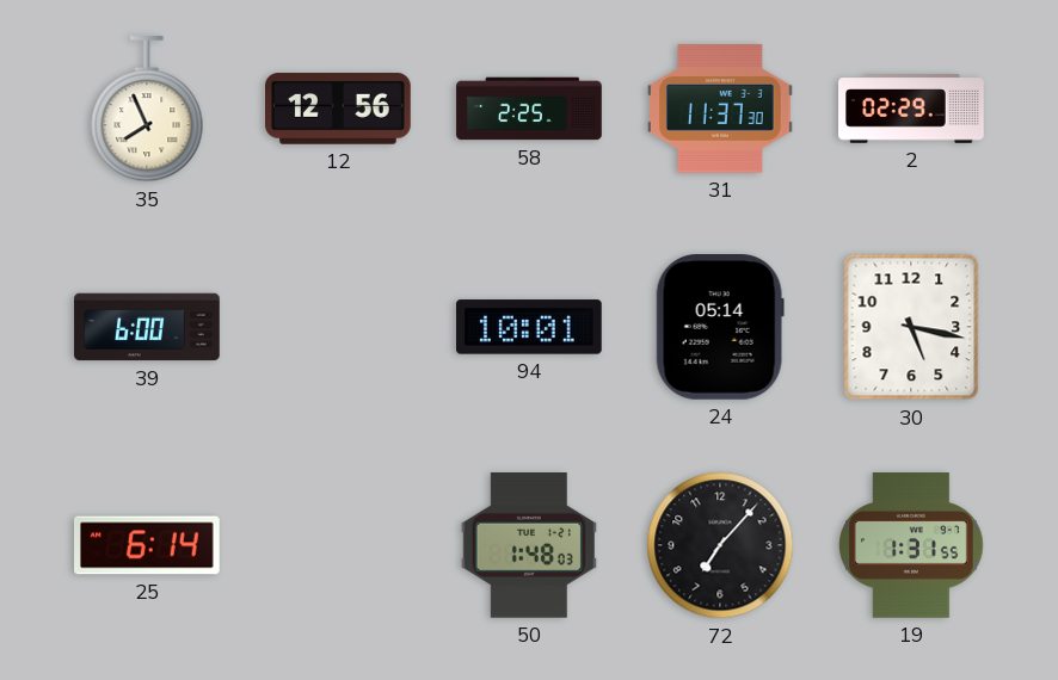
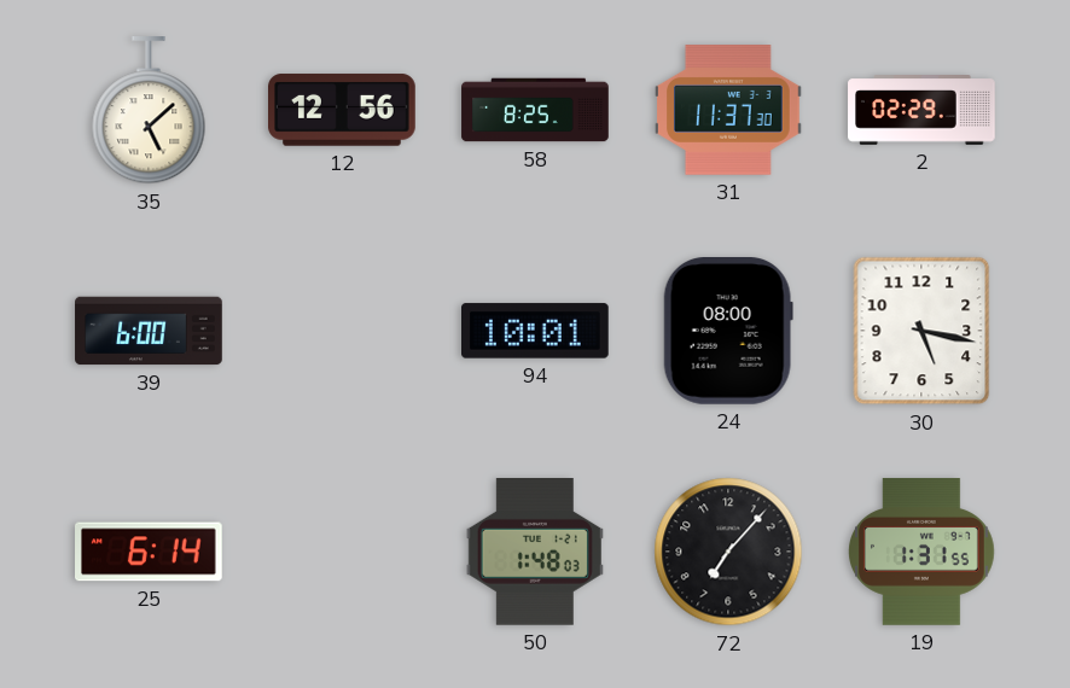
35: 7:56 -> 5:08 (149, 111)
58: 2:25 -> 8:25 (535, 110)
24: 05:14 -> 08:00 (728, 332)
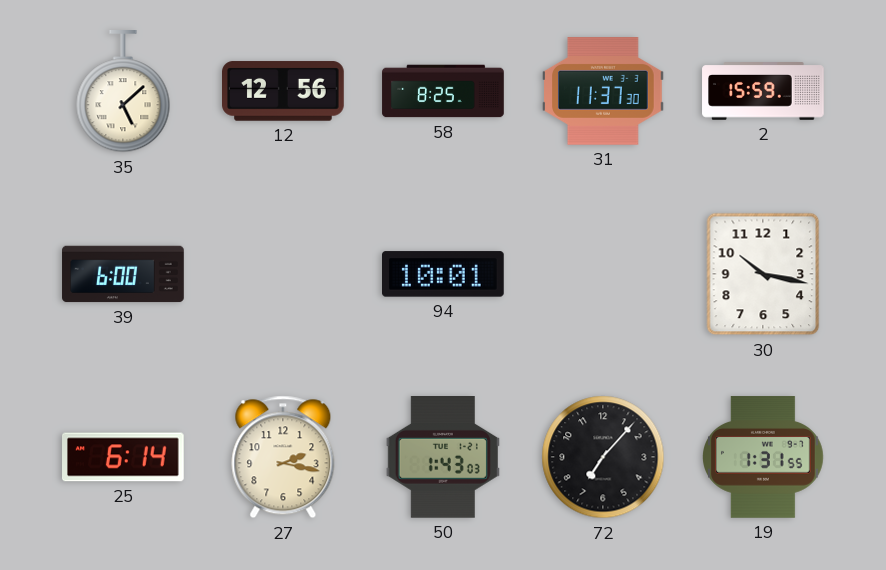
2: 02:29 -> 15:59 (763, 92)
24: 08:00 -> none (728, 332)
30: 5:17 -> 10:17 (763, 274)
27: none -> 2:17 (283, 457)
50: 1:48 -> 1:43 (443, 458)
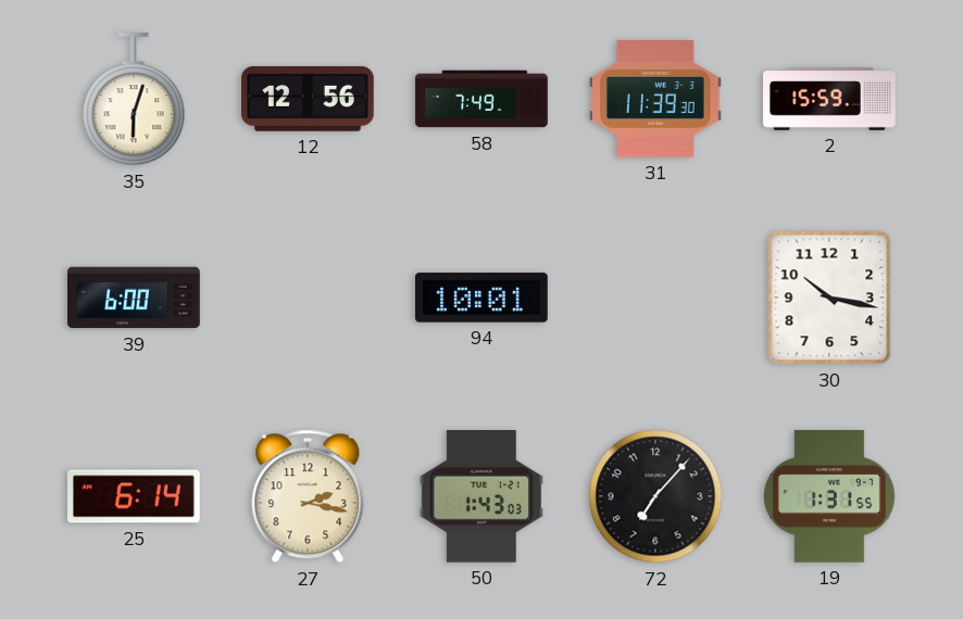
35: 5:08 -> 6:03 (134, 100)
58: 8:25 -> 7:49 (481, 99)
31: 11:37 -> 11:39 (656, 99)
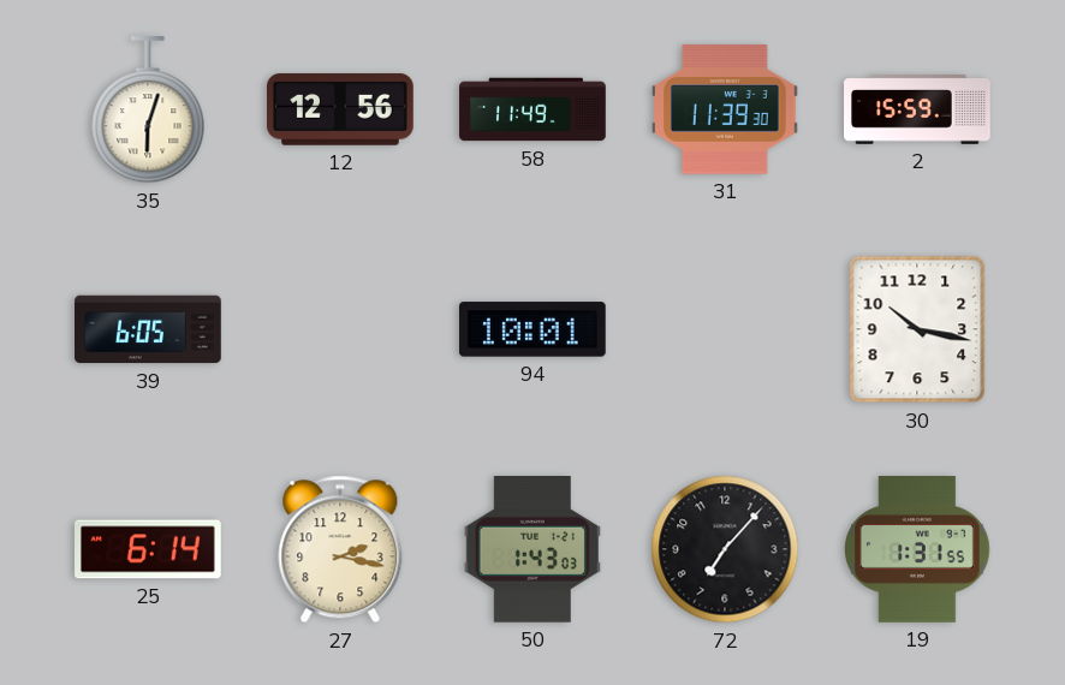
58: 7:49 -> 11:49 (532, 109)
39: 6:00 -> 6:05 (148, 329)
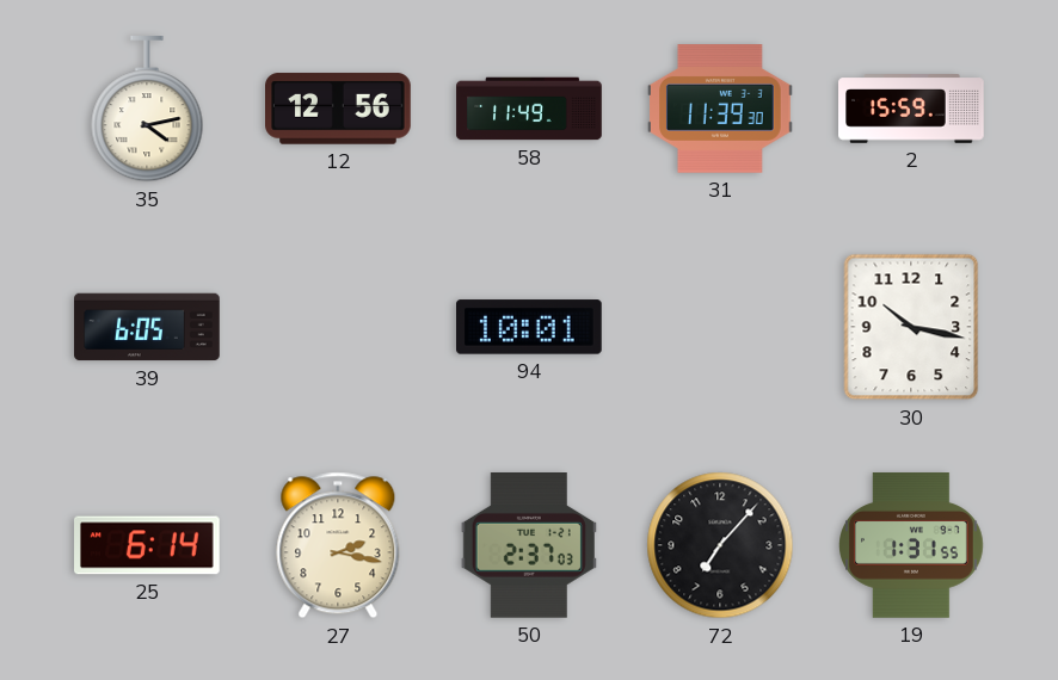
35: 6:03 -> 4:13 (147, 110)
50: 1:43 -> 2:37 (529, 546)
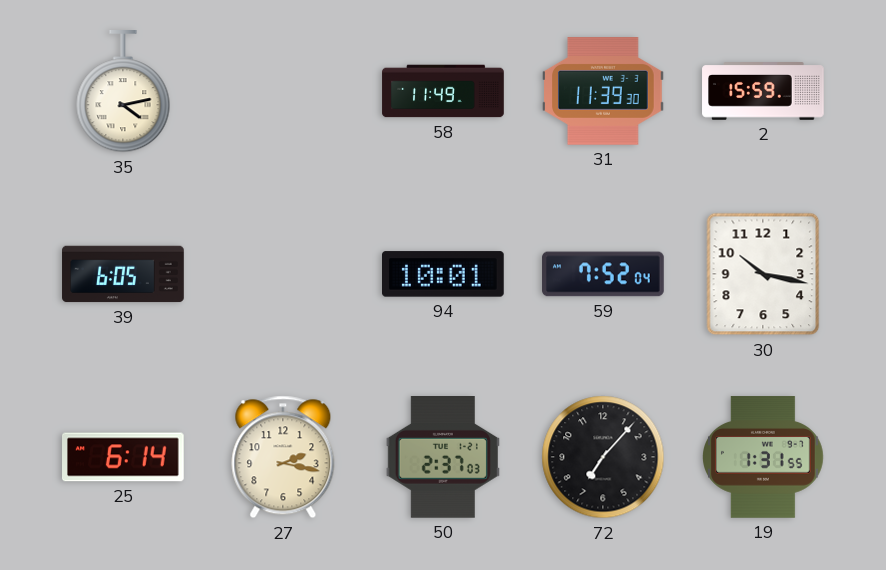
12: 12:56 -> none (338, 109)
59: none -> 7:52 (603, 274)
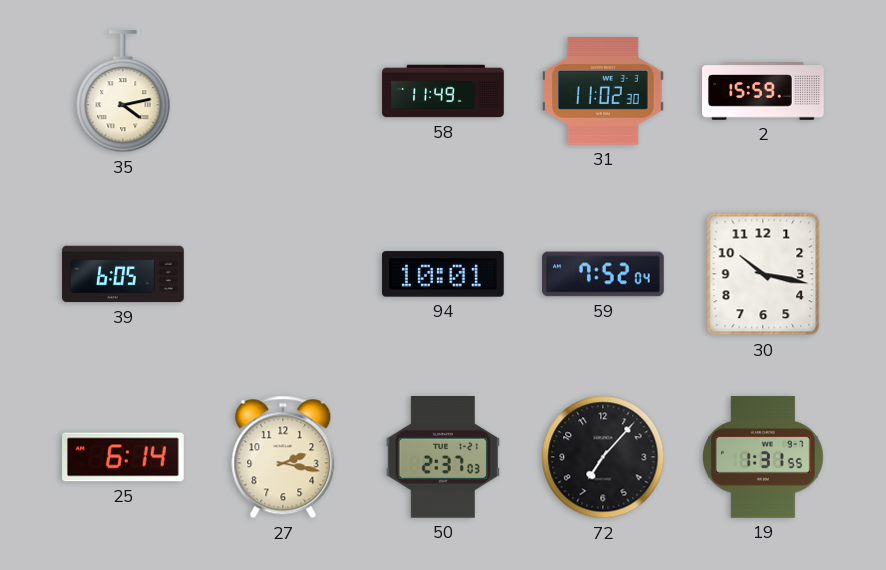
31: 11:39 -> 11:02 (604, 91)
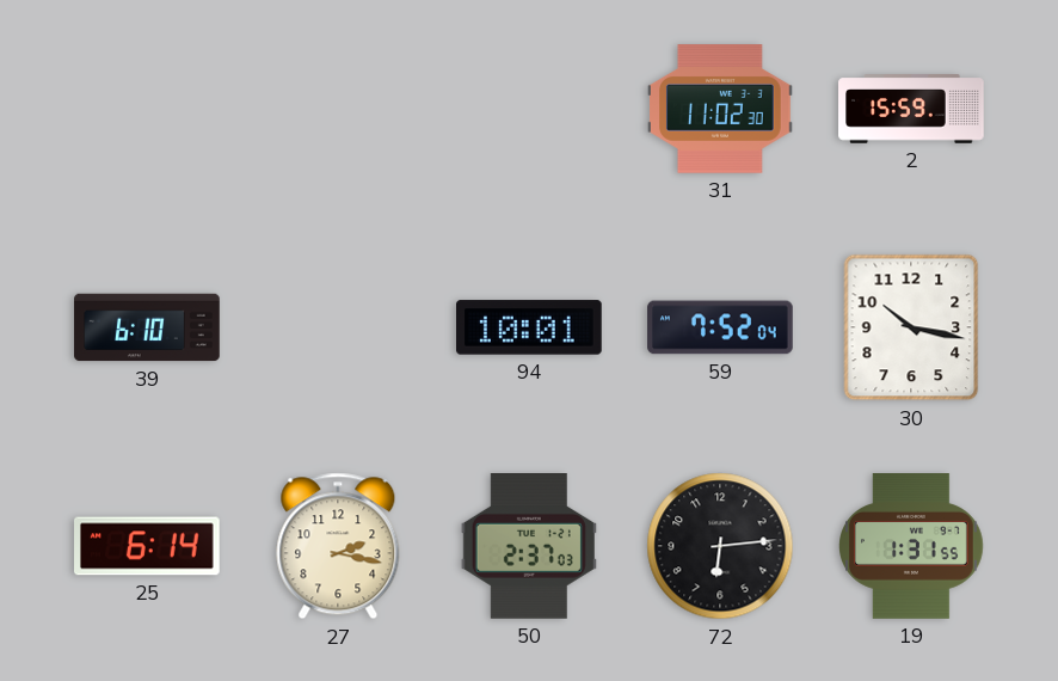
35: 4:13 -> none (123, 92)
58: 11:49 -> none (443, 91)
39: 6:05 -> 6:10 (147, 327)
72: 7:07 -> 6:14 (720, 546)
